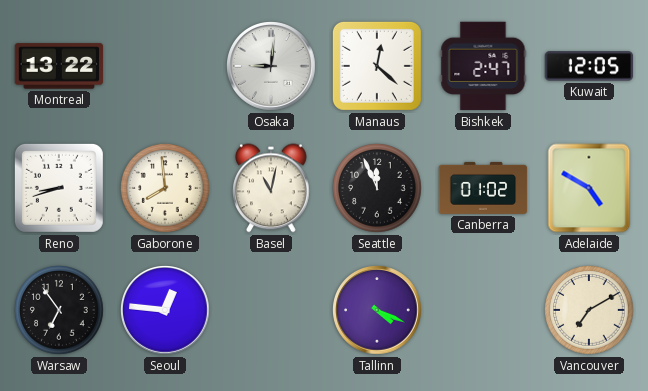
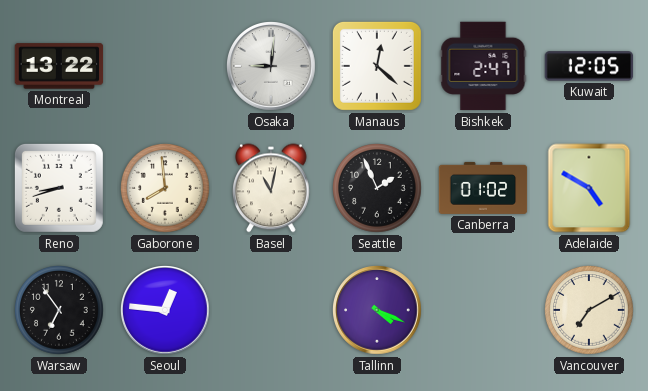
Seattle: 11:56 -> 1:56 (377, 188)
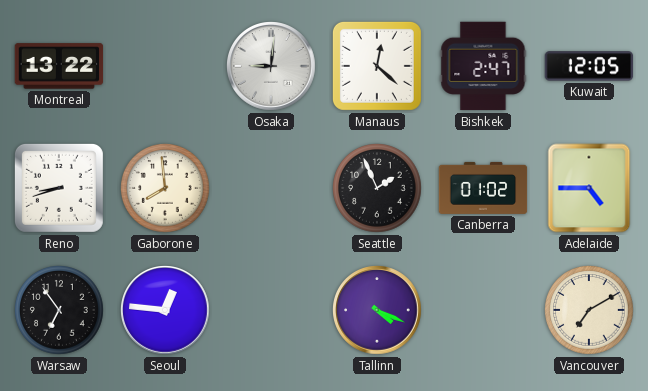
Basel: 11:02 -> none (271, 188)
Adelaide: 4:50 -> 4:45 (589, 188)
